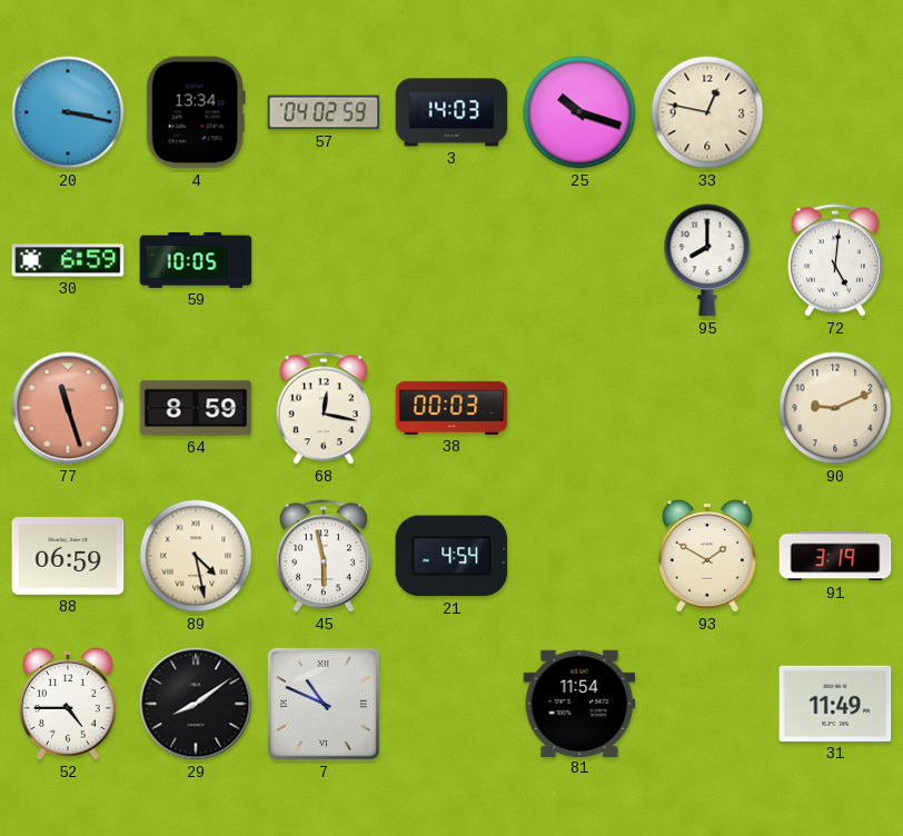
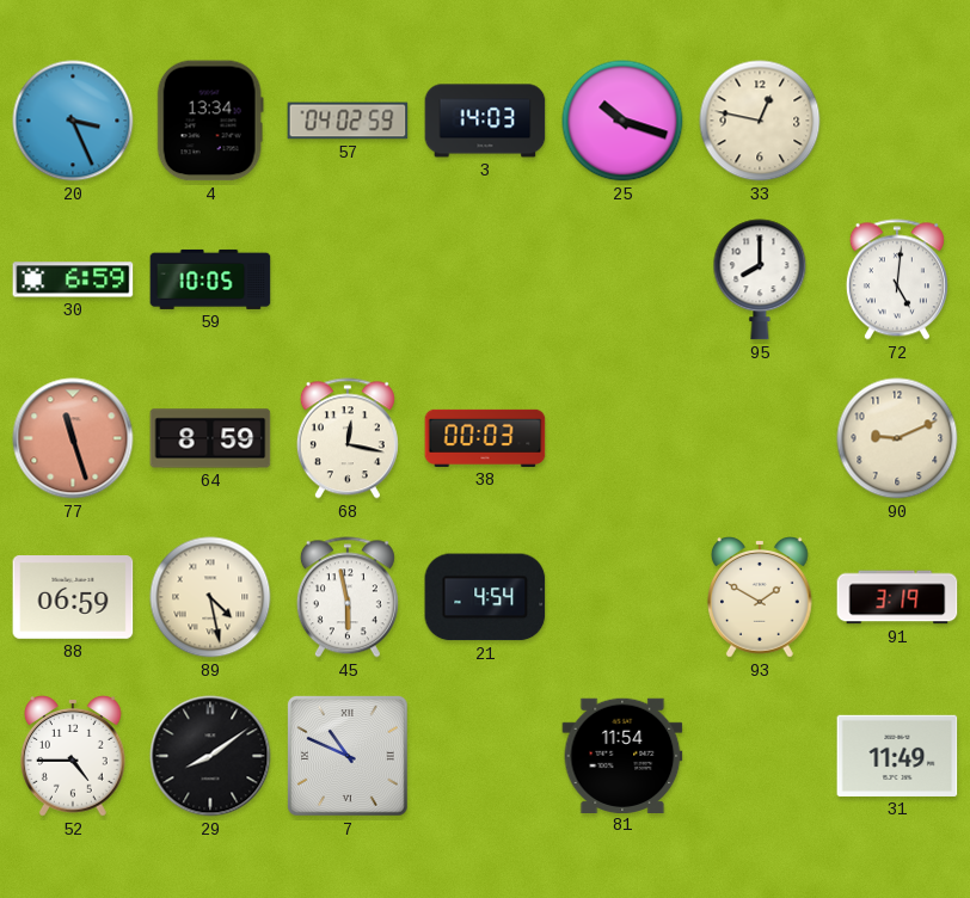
20: 3:17 -> 3:26 (73, 121)
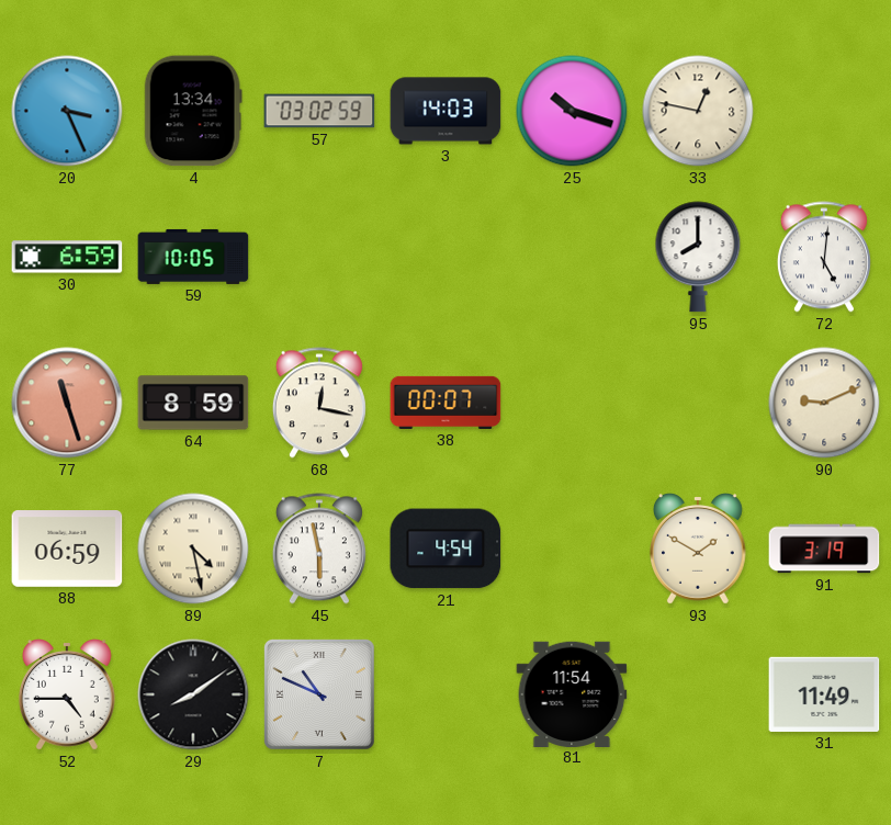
57: 04:02 -> 03:02 (319, 111)
38: 00:03 -> 00:07 (446, 403)
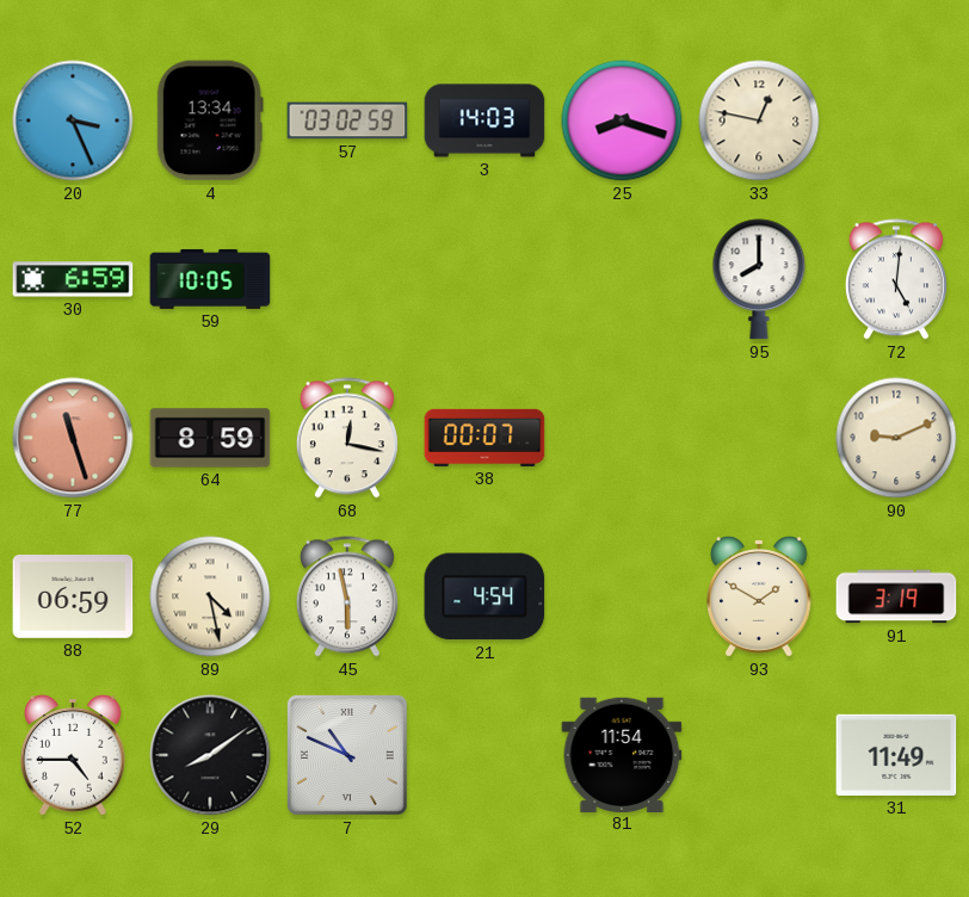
25: 10:18 -> 8:18 (622, 120)
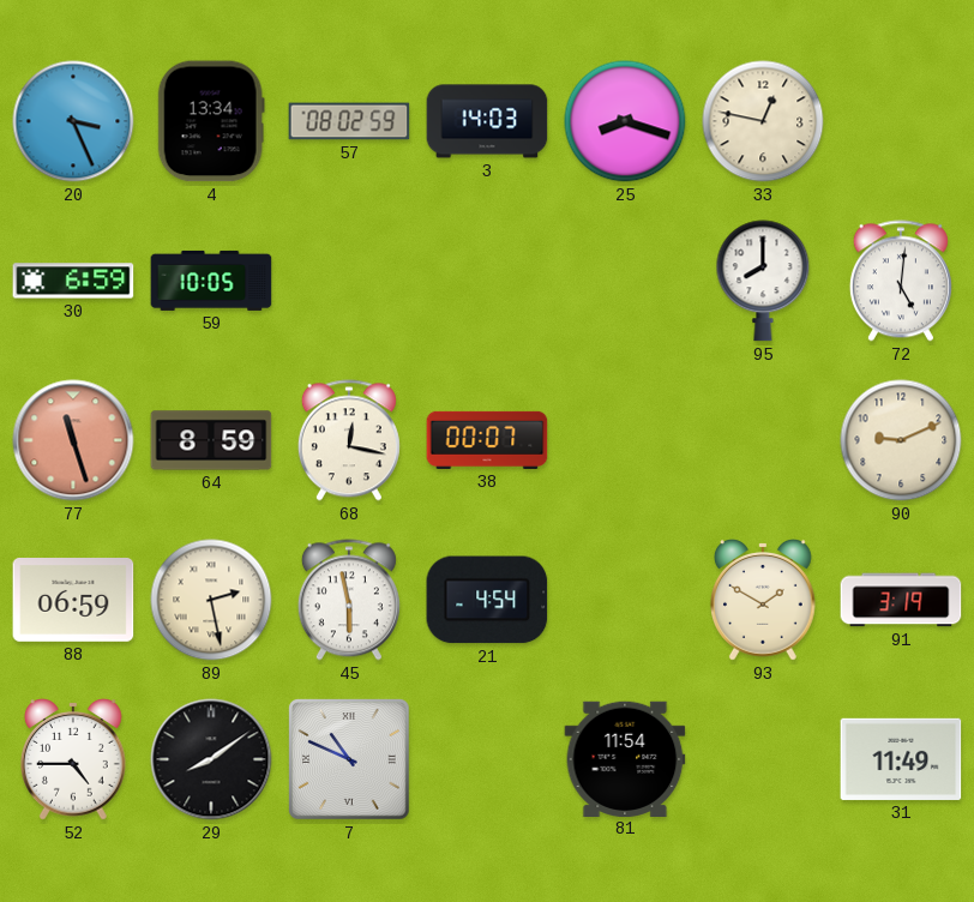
57: 03:02 -> 08:02 (349, 121)
89: 4:28 -> 2:28 (211, 600)
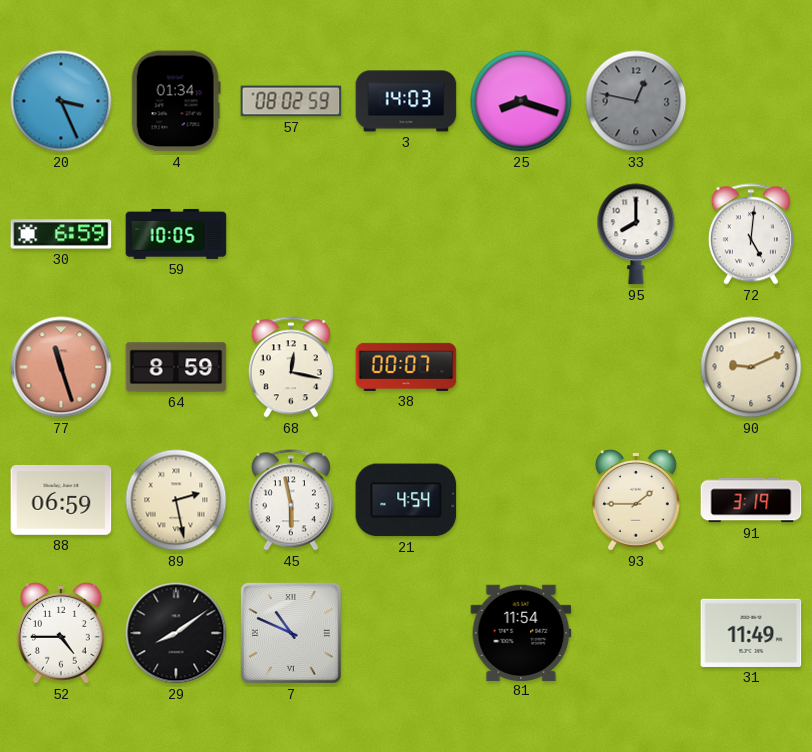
4: 13:34 -> 01:34 (176, 101)
33 dial: cream -> grey (636, 101)
93: 1:50 -> 1:45 (637, 500)
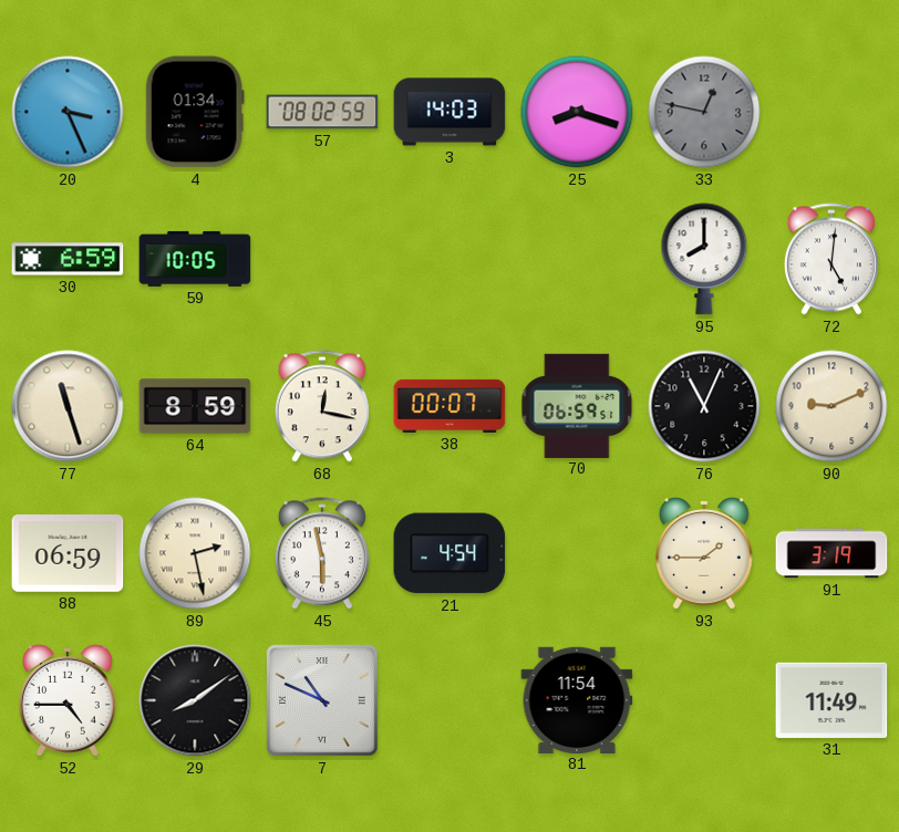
77 dial: salmon -> cream (68, 406)
70: none -> 06:59 (577, 405)
76: none -> 11:04 (704, 406)
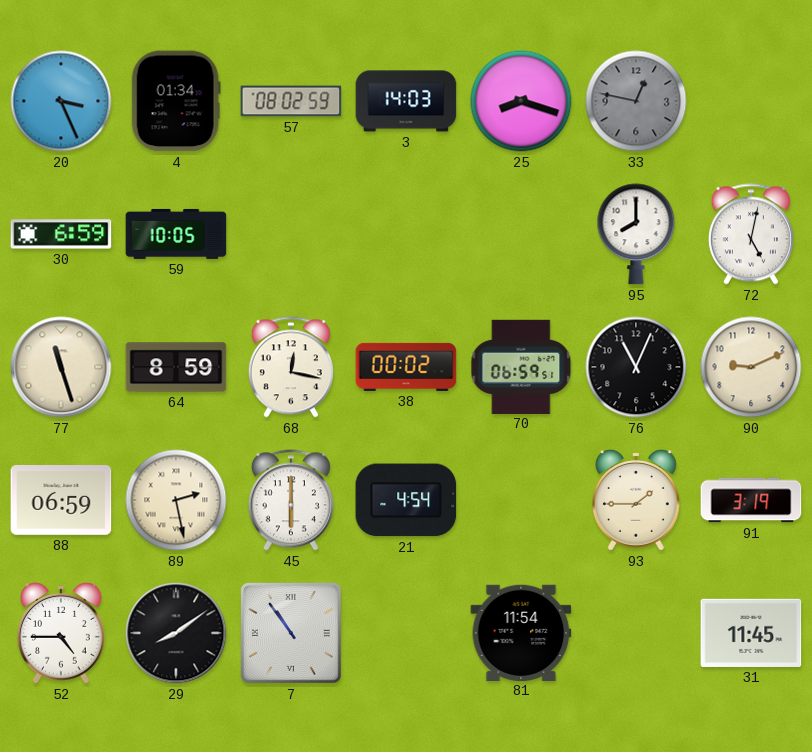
72: 5:01 -> 5:02 (751, 234)
38: 00:07 -> 00:02 (406, 367)
45: 5:58 -> 6:00 (291, 500)
7: 10:49 -> 10:54 (292, 634)
31: 11:49 -> 11:45 (751, 633)
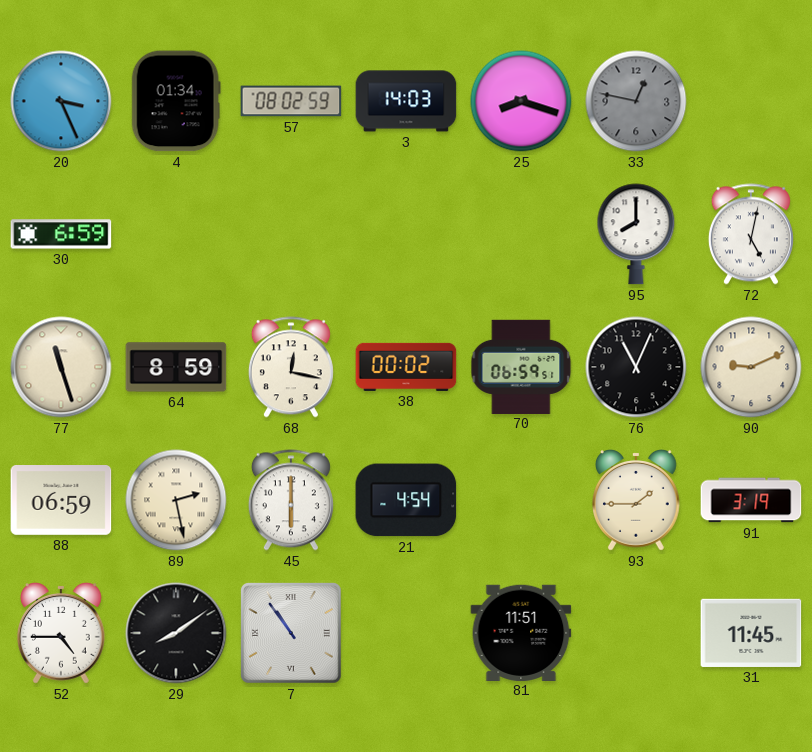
59: 10:05 -> none (176, 234)
81: 11:54 -> 11:51 (521, 632)
